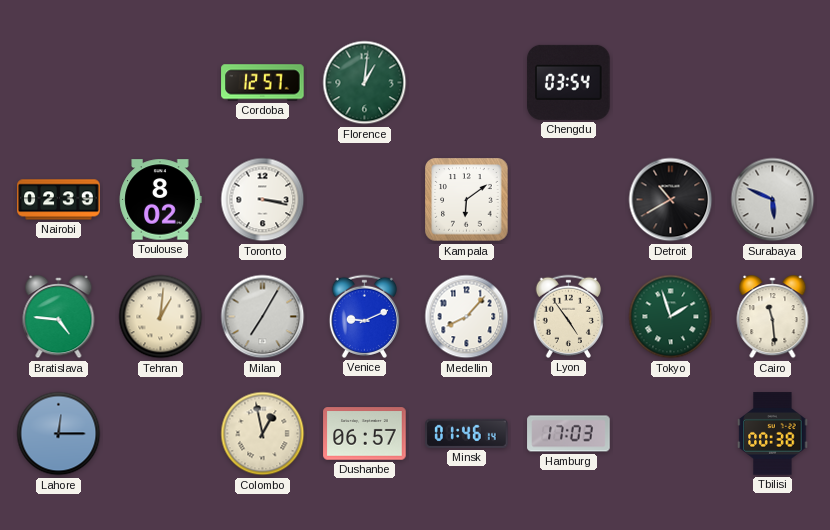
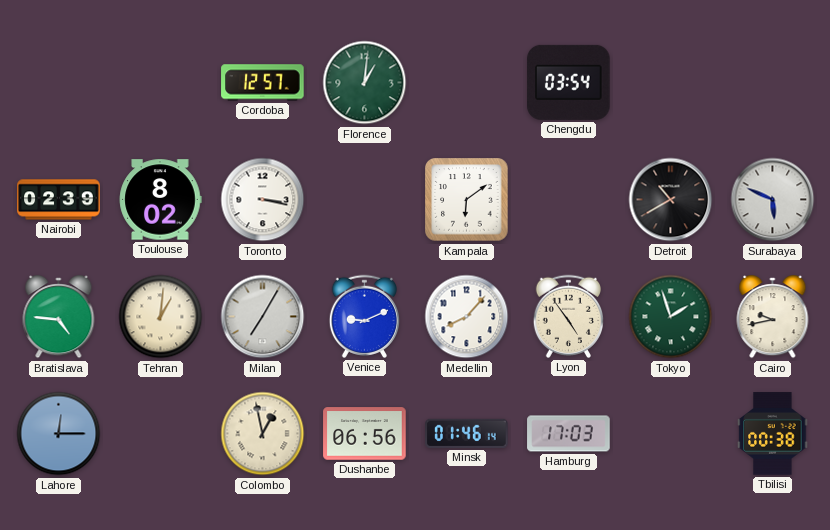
Cairo: 11:29 -> 9:43 (773, 317)
Dushanbe: 06:57 -> 06:56 (365, 434)
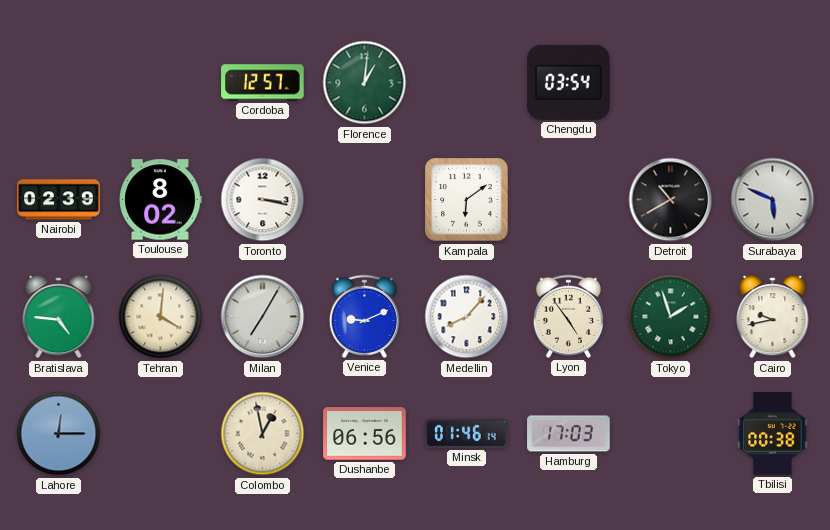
Tehran: 1:01 -> 4:01 (161, 317)
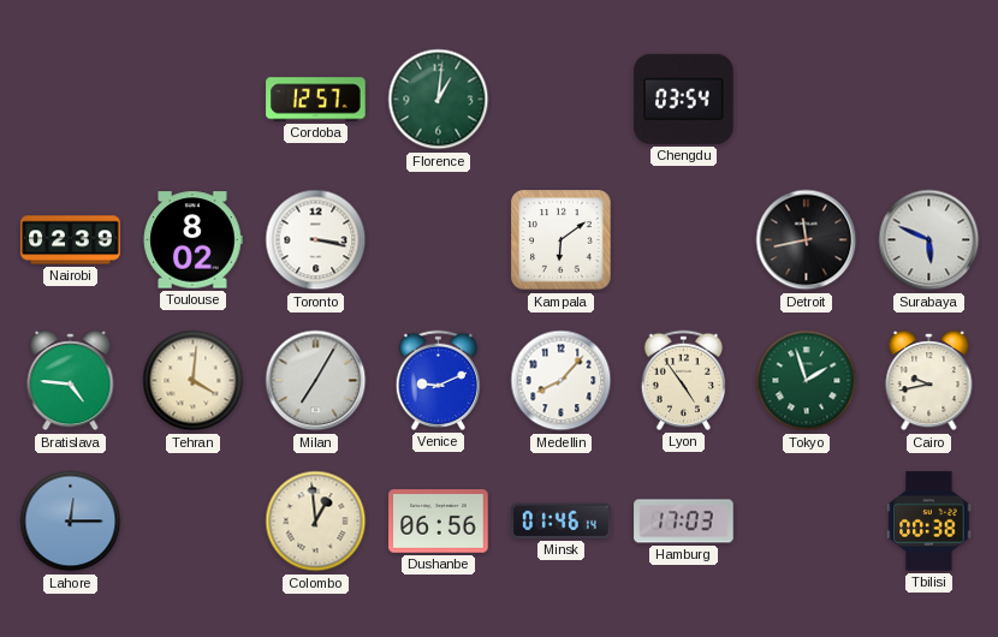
Detroit: 10:40 -> 11:43 (807, 240)
Colombo: 12:58 -> 12:59 (316, 522)
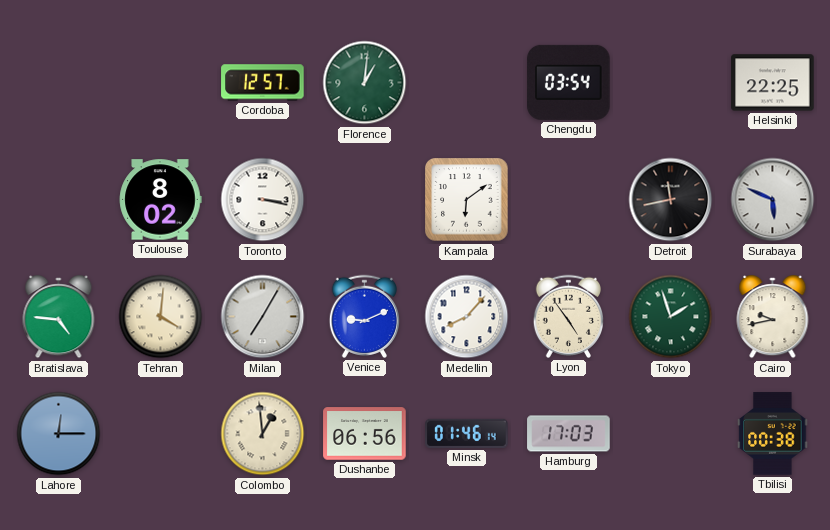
Helsinki: none -> 22:25 (773, 83)
Nairobi: 02:39 -> none (71, 240)
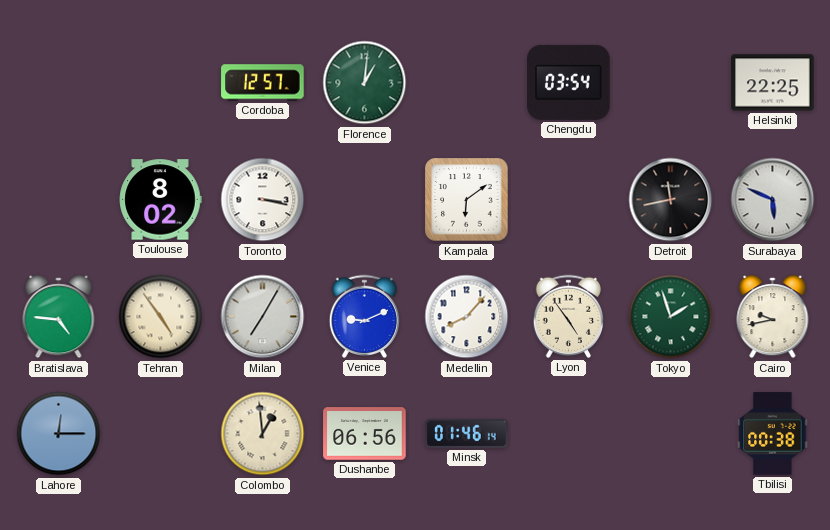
Tehran: 4:01 -> 4:54 (161, 317)
Hamburg: 17:03 -> none (569, 434)
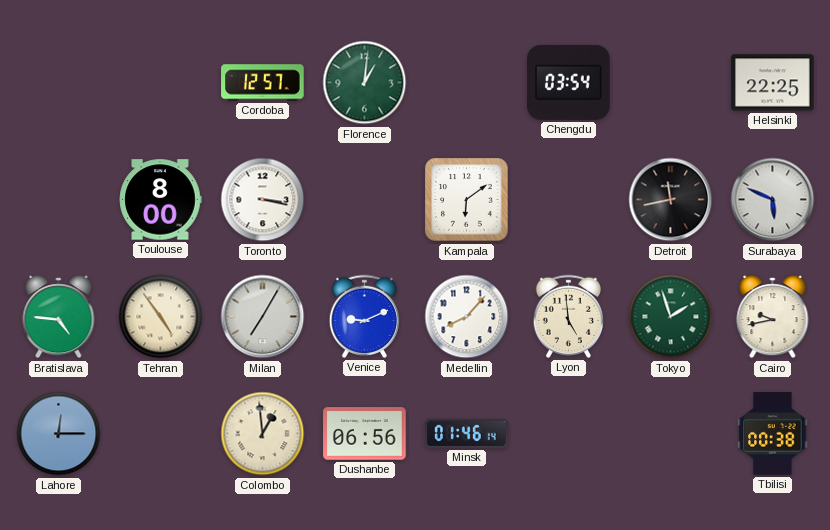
Toulouse: 8:02 -> 8:00 (160, 200)
Lyon: 4:54 -> 4:59 (568, 316)
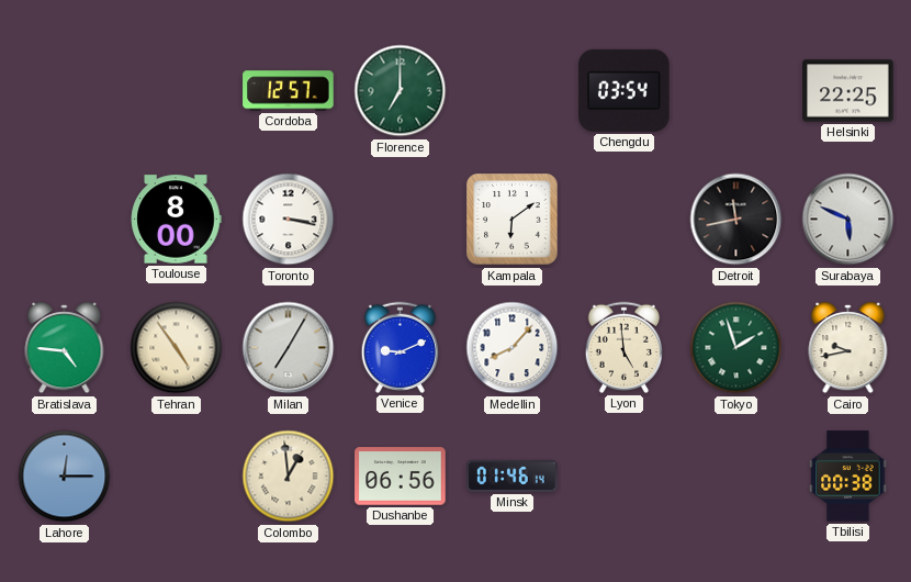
Florence: 1:01 -> 7:00 (401, 91)
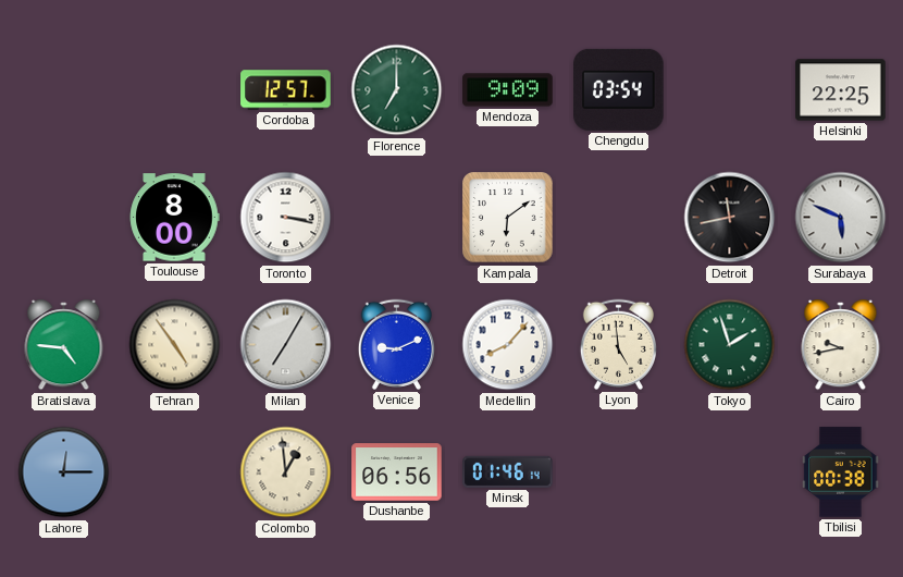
Mendoza: none -> 9:09 (508, 90)
